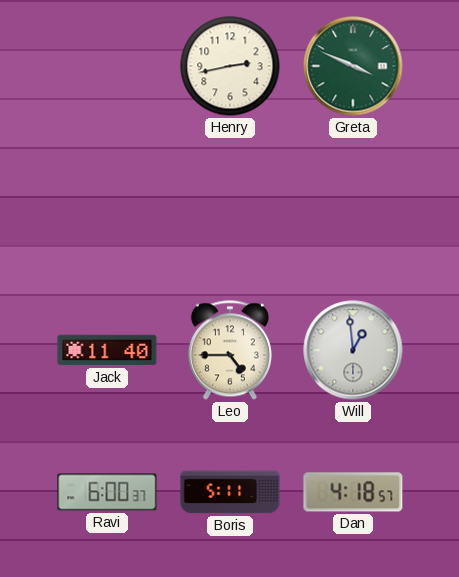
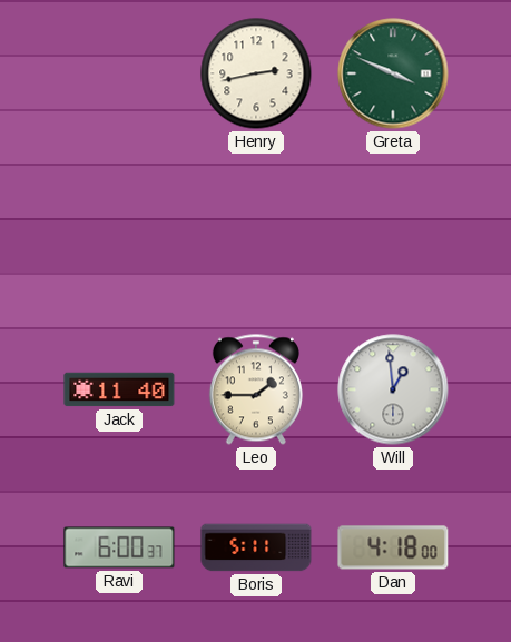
Leo: 4:45 -> 1:45 (256, 389)
Dan: 4:18:57 -> 4:18:00 (393, 547)
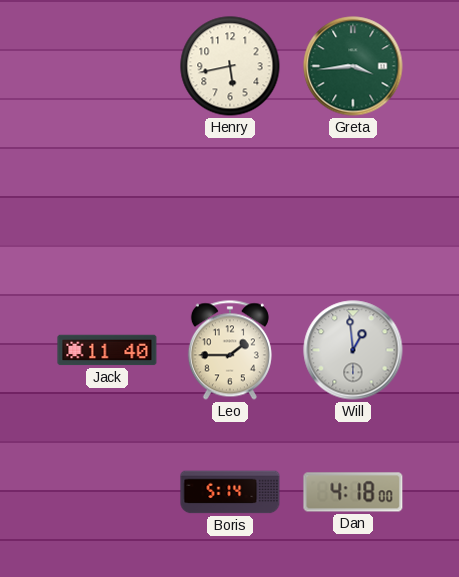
Henry: 2:43 -> 5:43 (230, 66)
Greta: 3:49 -> 3:44 (353, 66)
Ravi: 6:00 -> none (119, 547)
Boris: 5:11 -> 5:14 (230, 492)
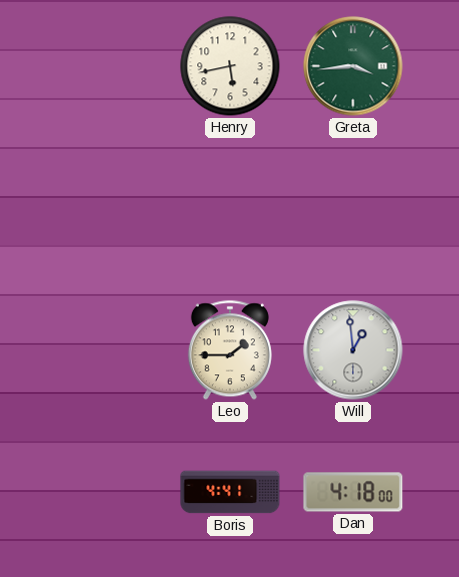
Jack: 11:40 -> none (107, 350)
Boris: 5:14 -> 4:41 (230, 492)
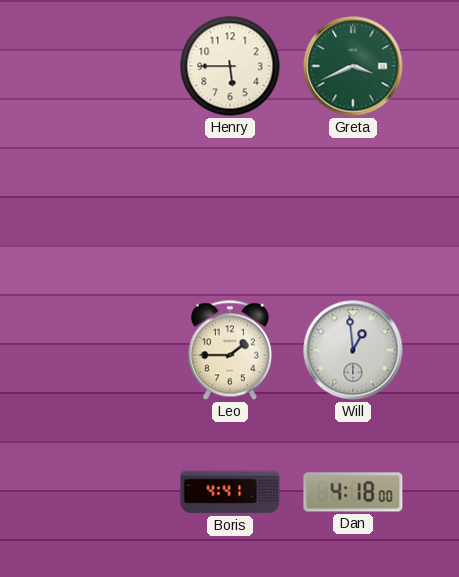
Henry: 5:43 -> 5:45 (230, 66)
Greta: 3:44 -> 3:41 (353, 66)
